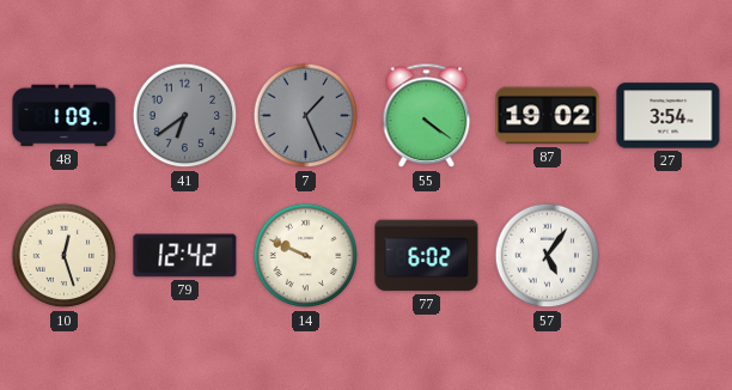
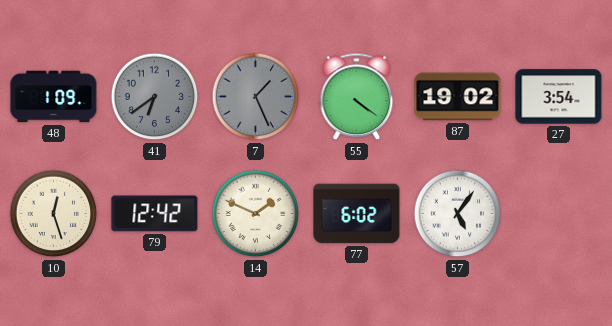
14: 9:49 -> 1:49 (256, 214)
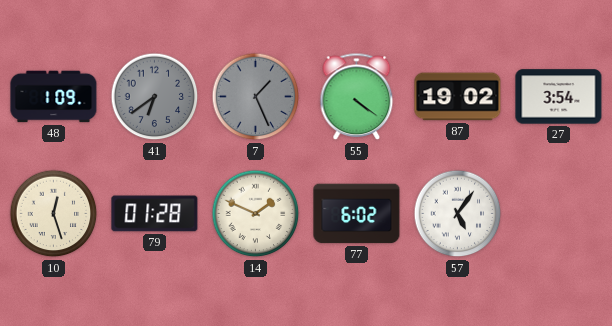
79: 12:42 -> 01:28 (155, 214)
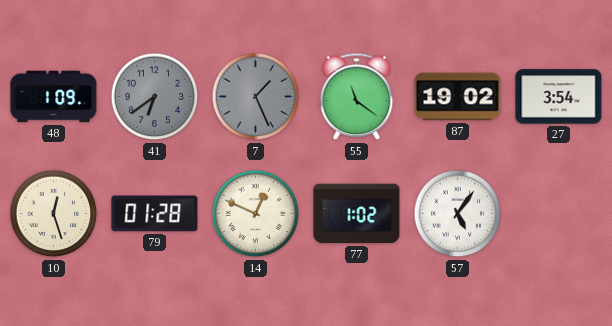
55: 4:21 -> 11:21 (357, 97)
14: 1:49 -> 12:49 (256, 214)
77: 6:02 -> 1:02 (357, 214)
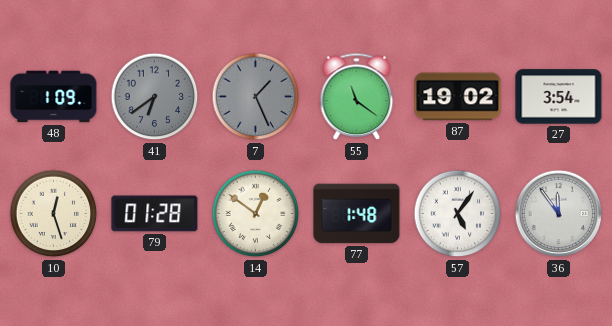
14: 12:49 -> 12:51 (256, 214)
77: 1:02 -> 1:48 (357, 214)
36: none -> 11:54 (559, 214)
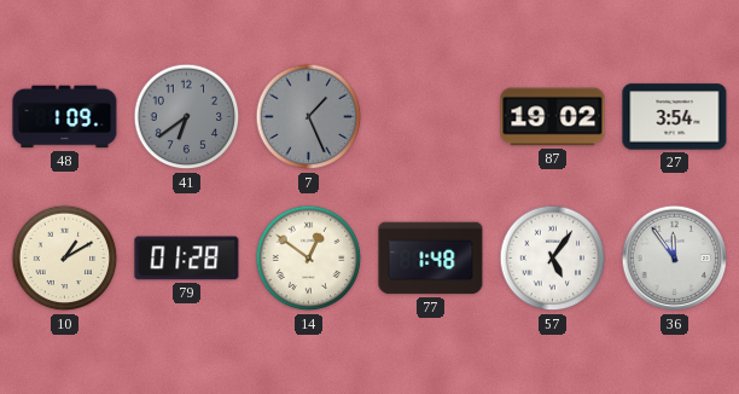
55: 11:21 -> none (357, 97)
10: 12:27 -> 1:10 (65, 259)
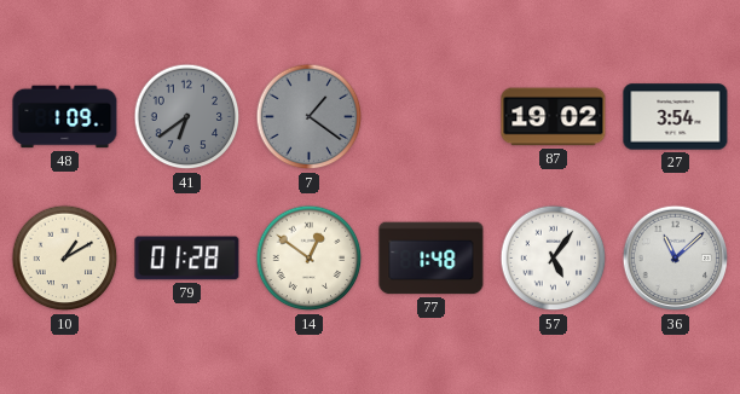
7: 1:26 -> 1:21 (310, 117)
36: 11:54 -> 11:08 (676, 259)
